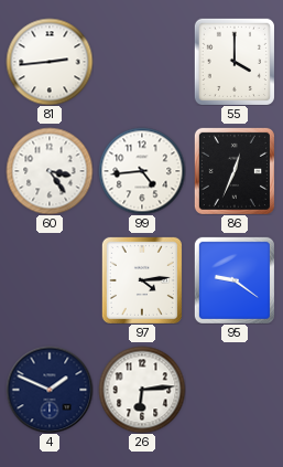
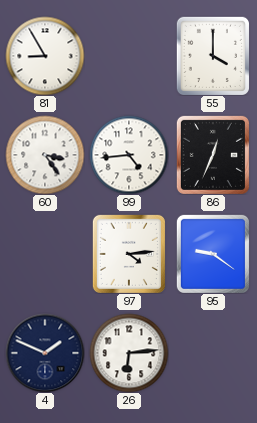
81: 2:44 -> 8:55 (45, 56)
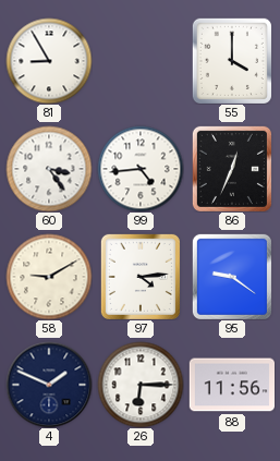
58: none -> 9:10 (49, 277)
26: 6:14 -> 6:15 (141, 385)
88: none -> 11:56 (231, 385)
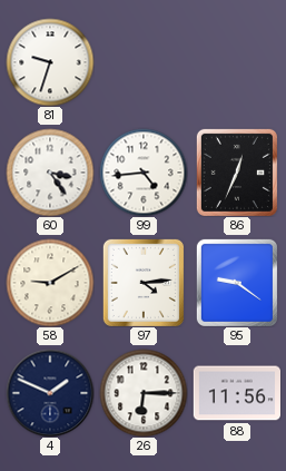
81: 8:55 -> 9:33 (50, 62)
55: 4:00 -> none (231, 60)
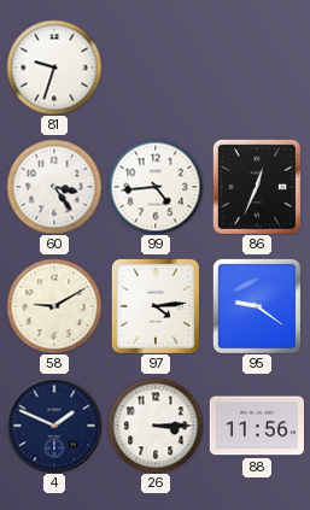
26: 6:15 -> 3:15 (156, 426)
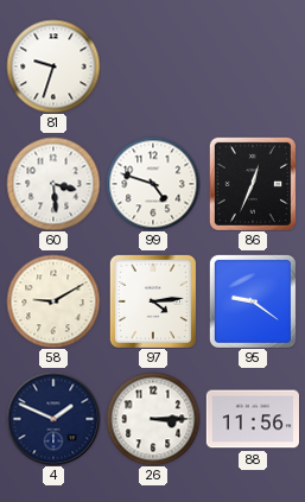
60: 3:24 -> 3:29 (53, 184)
99: 4:44 -> 4:48 (153, 184)
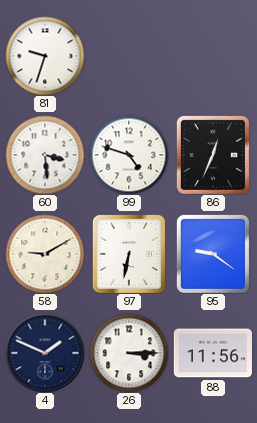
97: 4:14 -> 6:32 (129, 254)
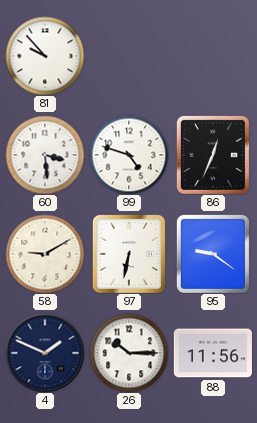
81: 9:33 -> 9:53 (45, 56)
26: 3:15 -> 10:15 (129, 353)
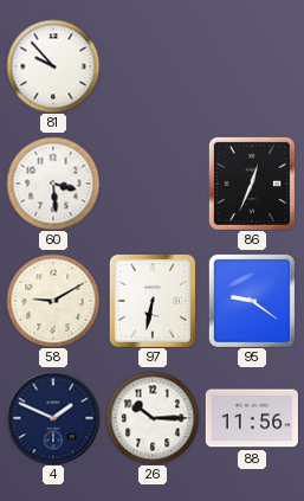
99: 4:48 -> none (129, 155)
